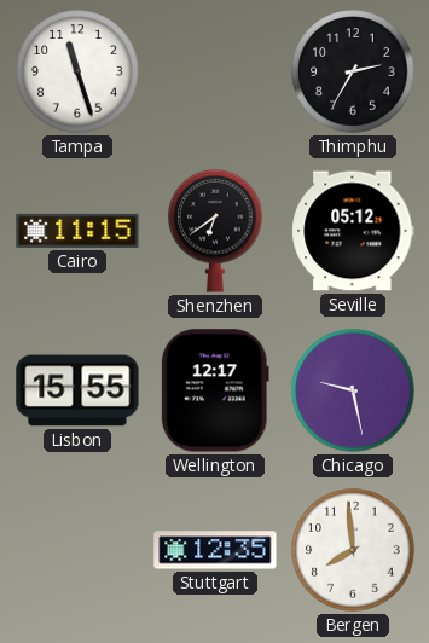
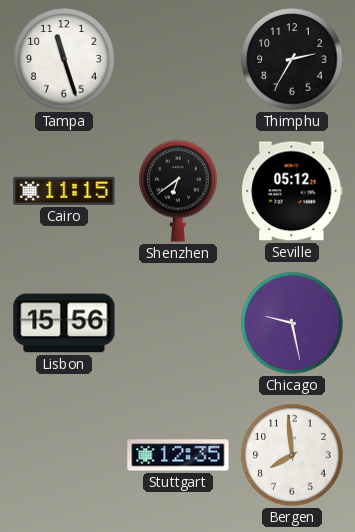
Lisbon: 15:55 -> 15:56 (64, 323)
Wellington: 12:17 -> none (215, 390)
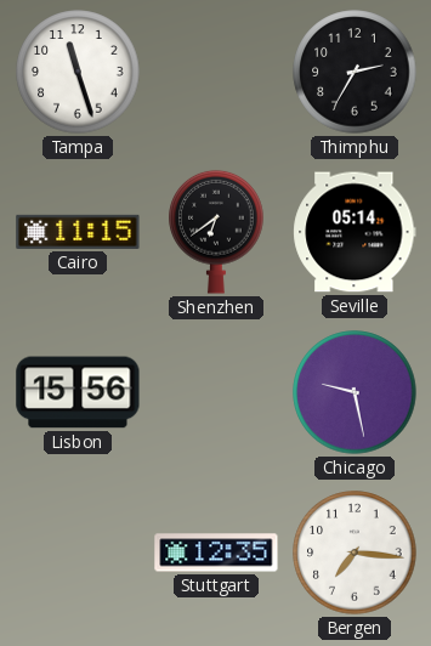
Seville: 05:12 -> 05:14 (355, 232)
Bergen: 7:59 -> 7:16 (355, 552)
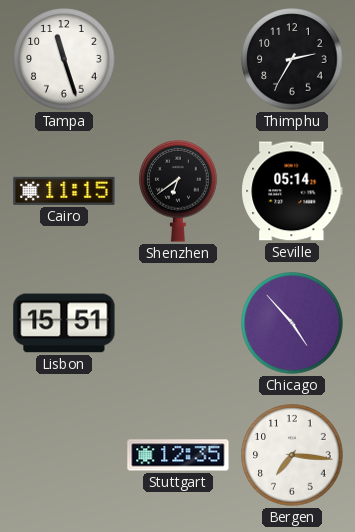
Lisbon: 15:56 -> 15:51 (64, 323)
Chicago: 9:28 -> 4:53 (292, 323)
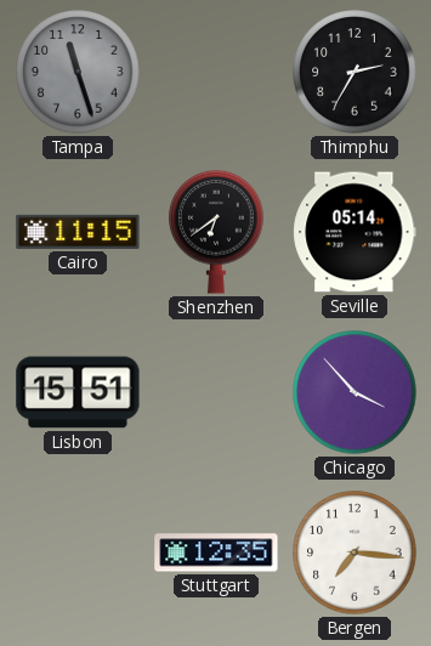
Tampa dial: white -> grey (78, 72)
Chicago: 4:53 -> 3:53 (355, 392)
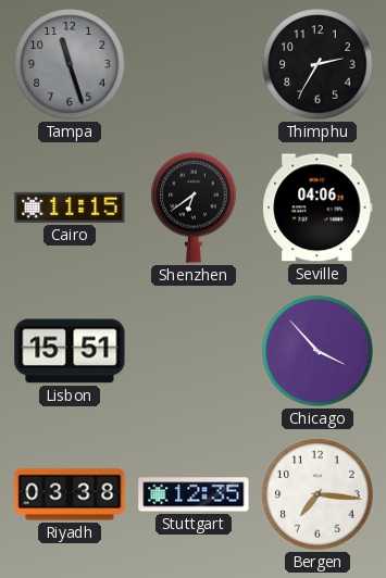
Seville: 05:14 -> 04:06 (317, 208)
Riyadh: none -> 03:38 (70, 494)
